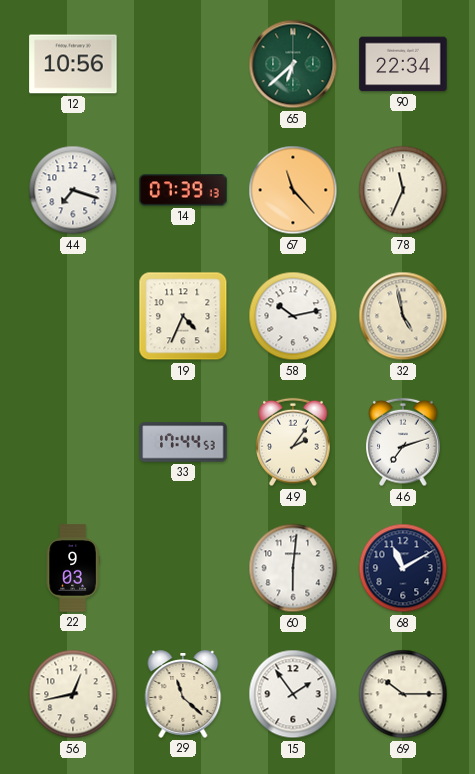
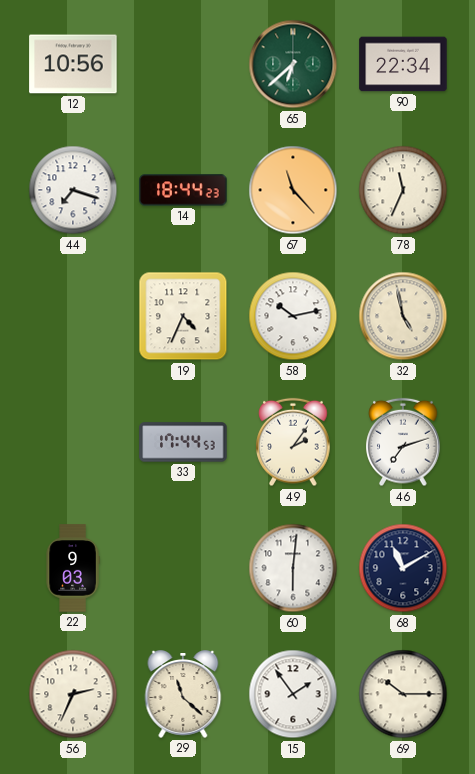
14: 07:39 -> 18:44 (183, 190)
56: 12:43 -> 2:34 (73, 694)
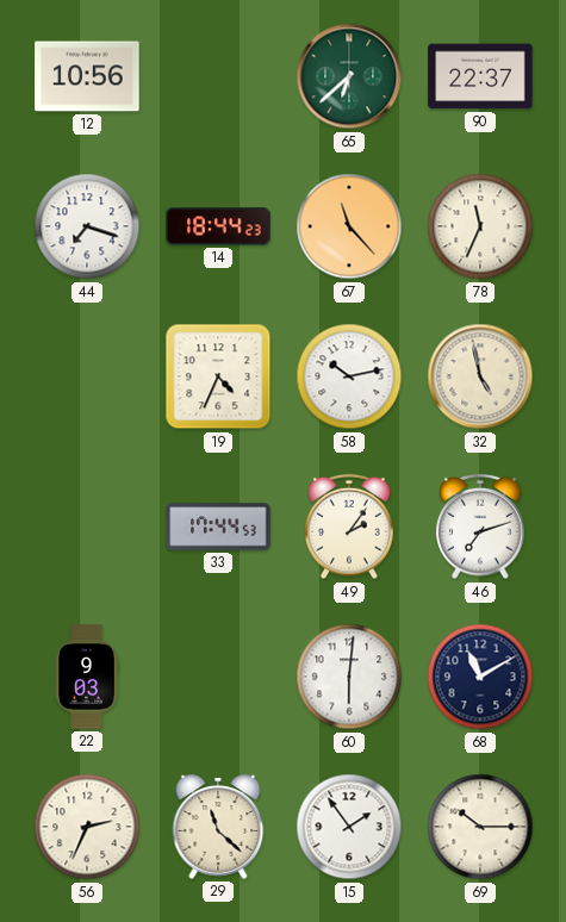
90: 22:34 -> 22:37 (480, 76)
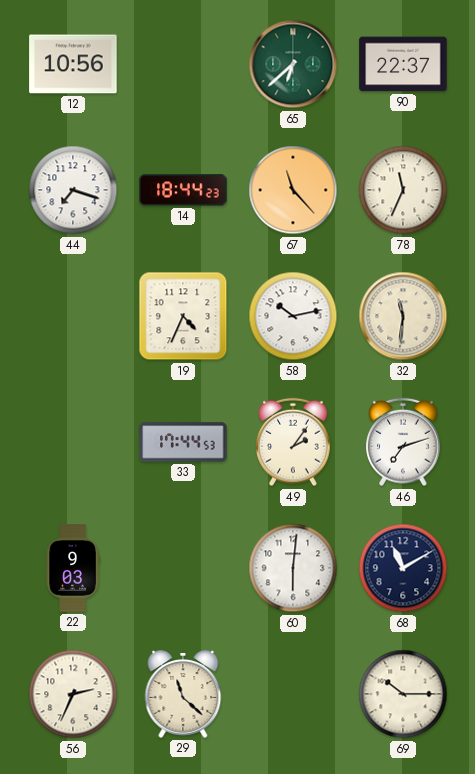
32: 4:58 -> 11:31 (403, 316)
15: 1:54 -> none (349, 827)
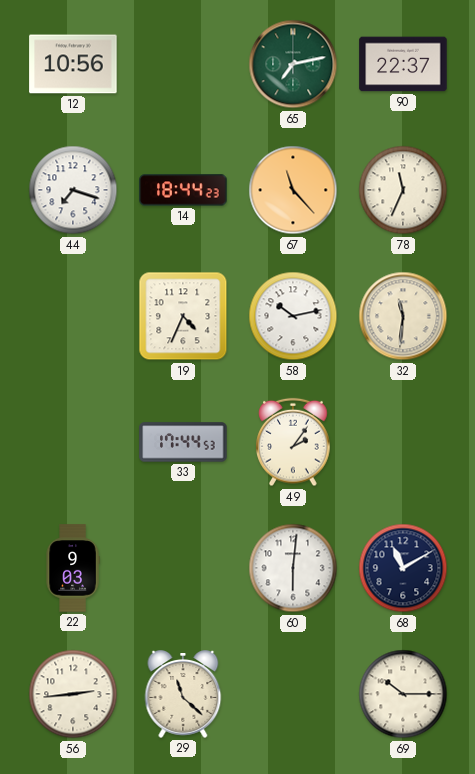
65: 6:38 -> 7:13 (293, 64)
46: 7:12 -> none (403, 442)
56: 2:34 -> 2:44 (73, 694)
